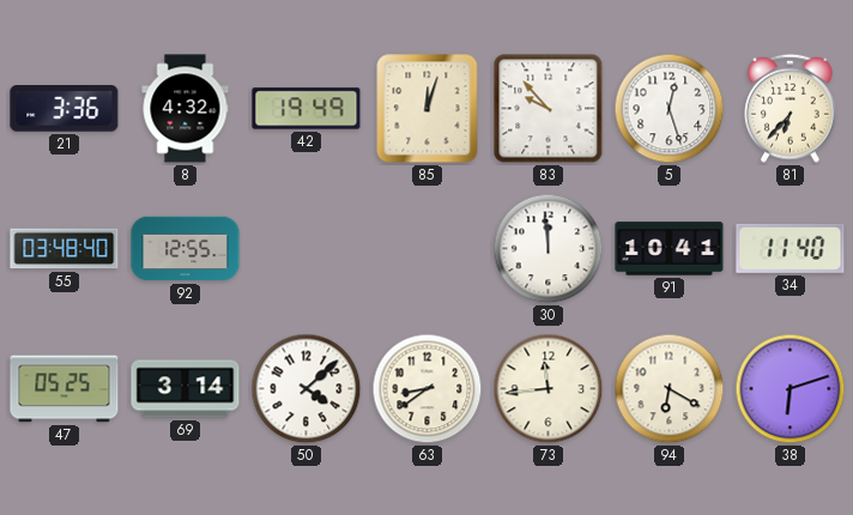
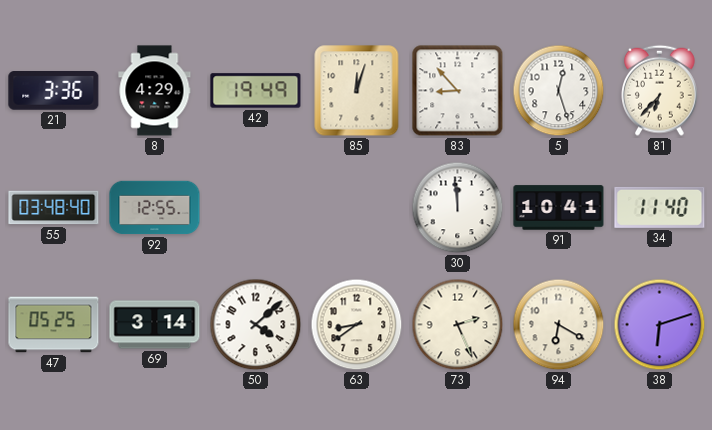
8: 4:32 -> 4:29 (155, 91)
83: 9:53 -> 8:53 (458, 91)
73: 11:44 -> 2:26 (458, 325)
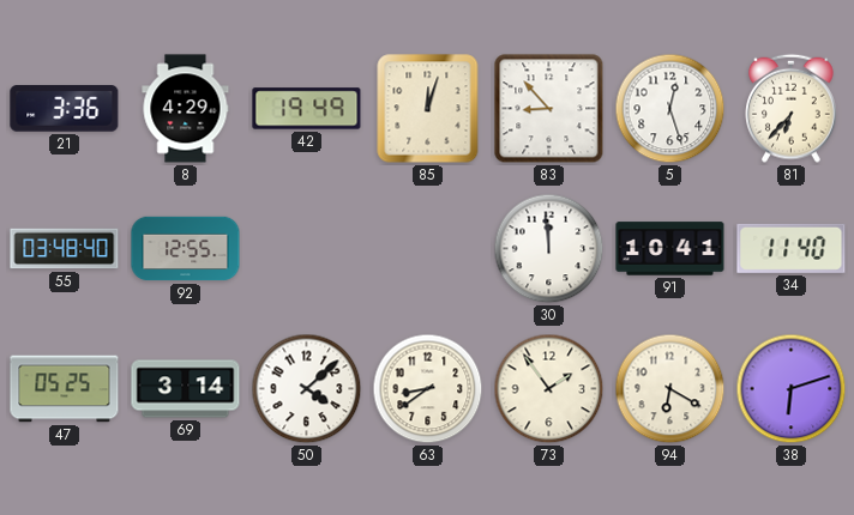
73: 2:26 -> 1:54 (549, 389)
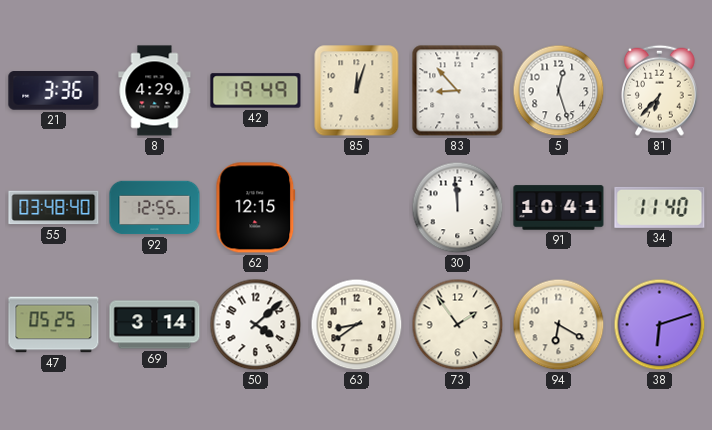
62: none -> 12:15 (256, 208)
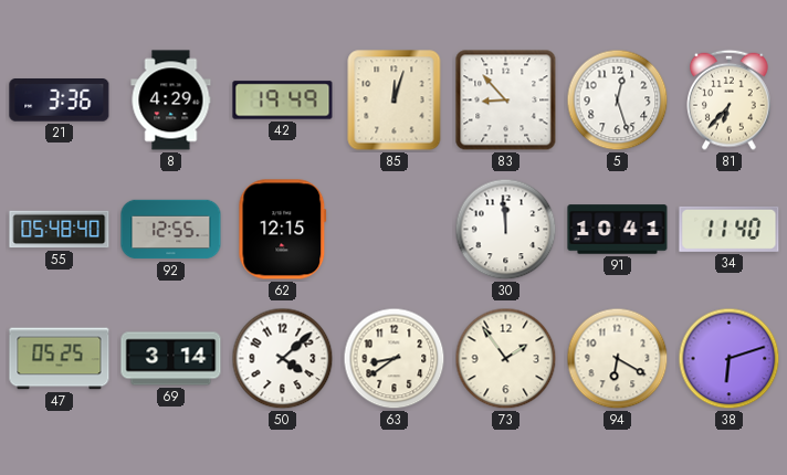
55: 03:48 -> 05:48 (60, 230)
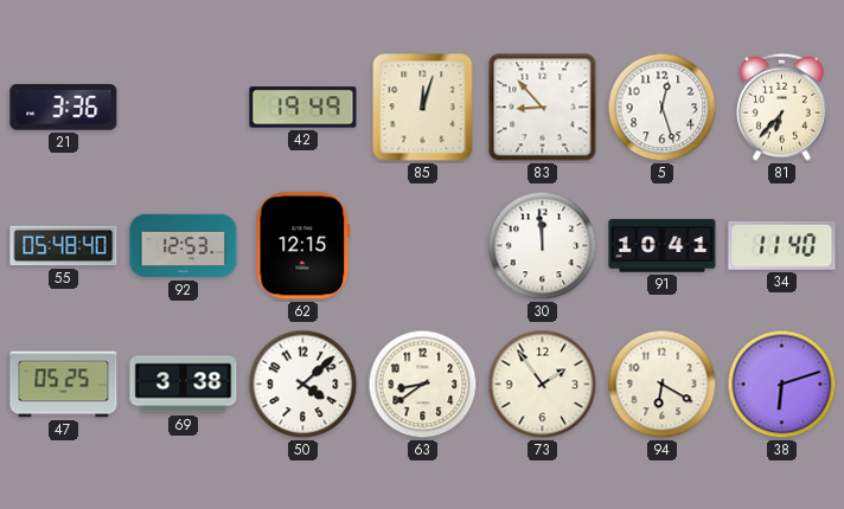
8: 4:29 -> none (171, 101)
92: 12:55 -> 12:53 (184, 246)
69: 3:14 -> 3:38 (184, 385)
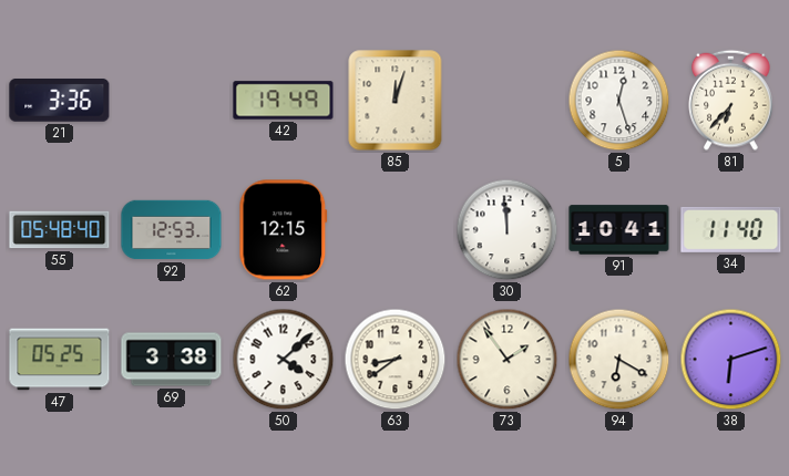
83: 8:53 -> none (543, 108)
